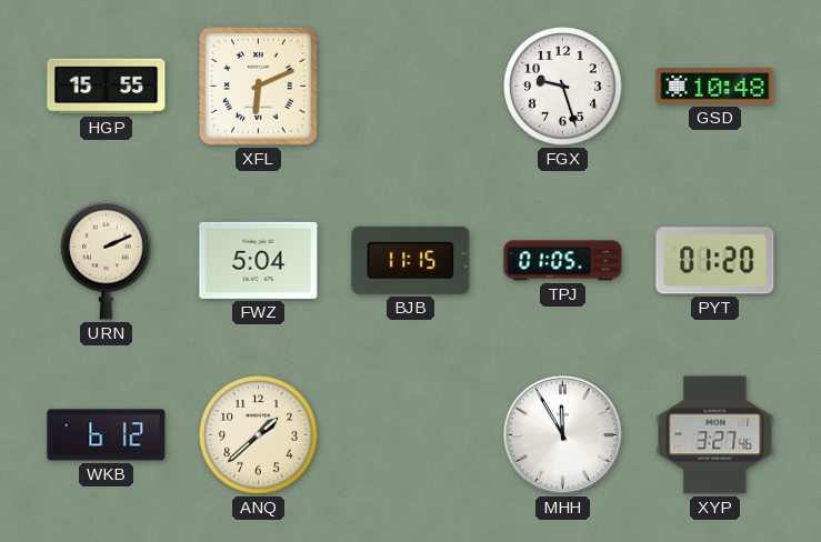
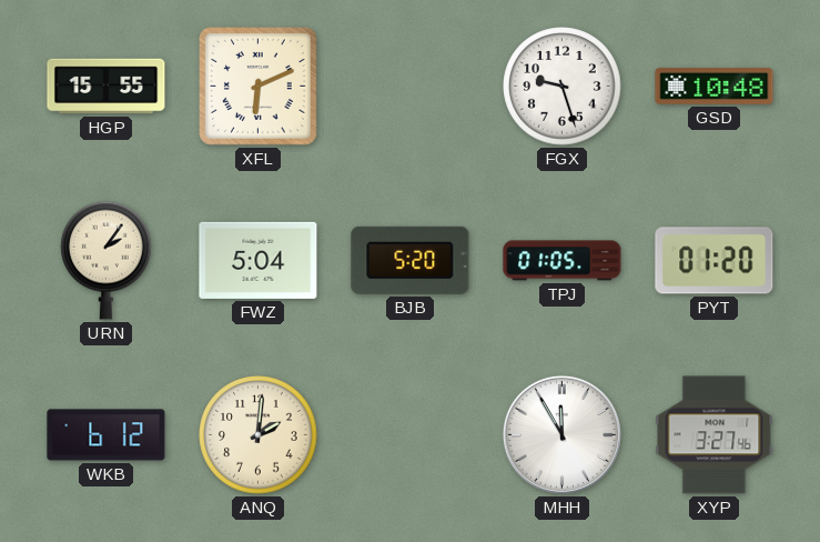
URN: 2:11 -> 2:06 (107, 260)
BJB: 11:15 -> 5:20 (411, 260)
ANQ: 1:38 -> 2:01 (259, 435)
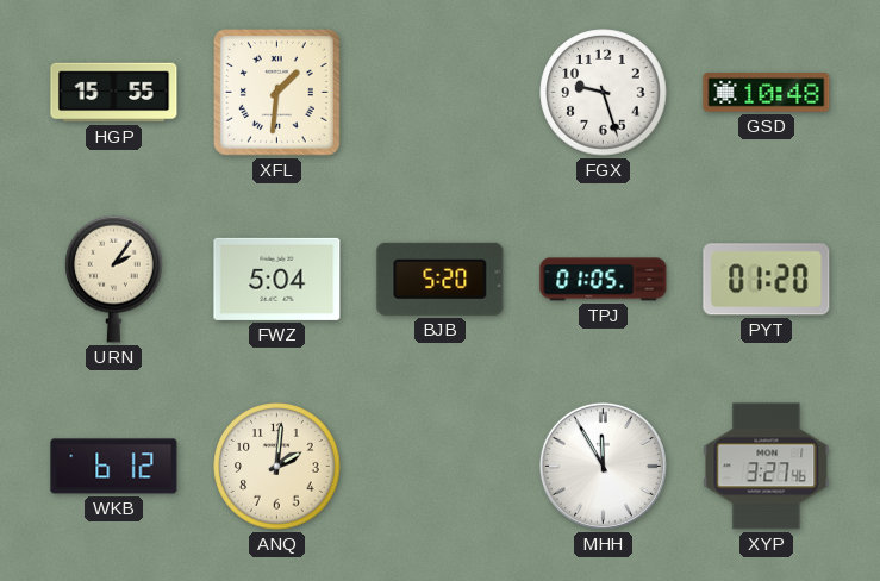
XFL: 6:11 -> 1:31 (277, 93)
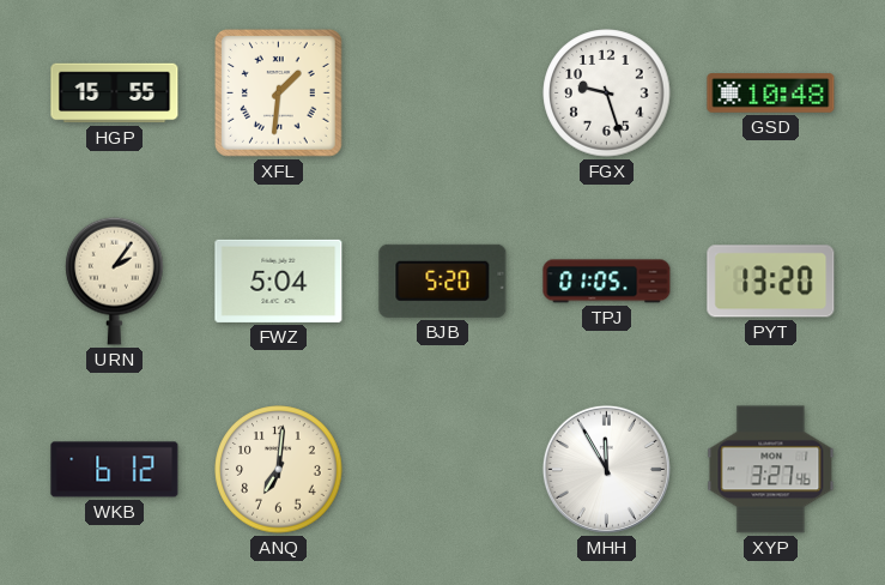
PYT: 01:20 -> 13:20 (771, 282)
ANQ: 2:01 -> 7:01 (279, 470)
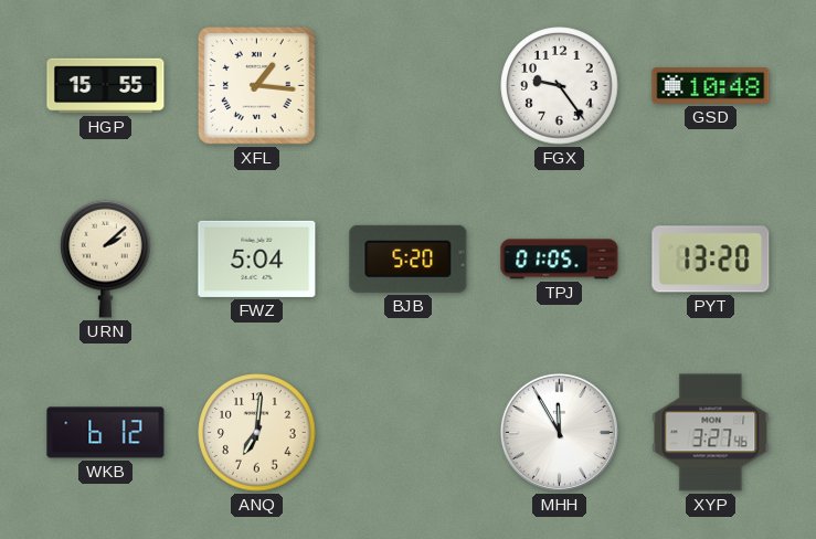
XFL: 1:31 -> 1:16 (257, 86)
FGX: 9:27 -> 9:24 (560, 86)
URN: 2:06 -> 2:08 (106, 258)
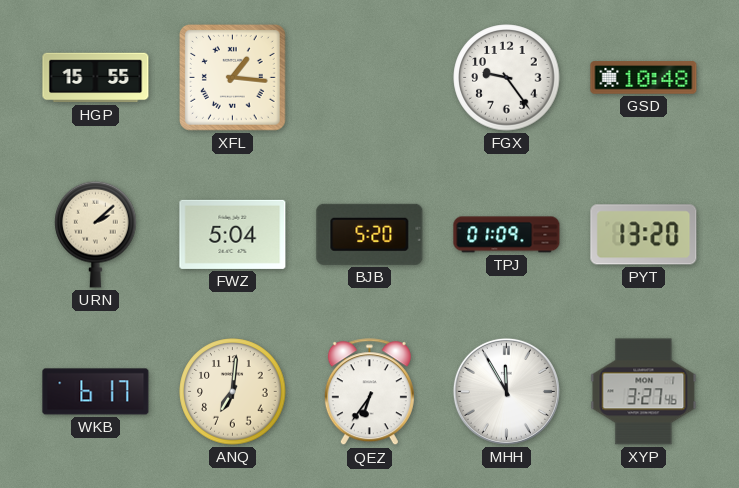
TPJ: 01:05 -> 01:09 (507, 235)
WKB: 6:12 -> 6:17 (96, 392)
QEZ: none -> 6:36 (369, 392)
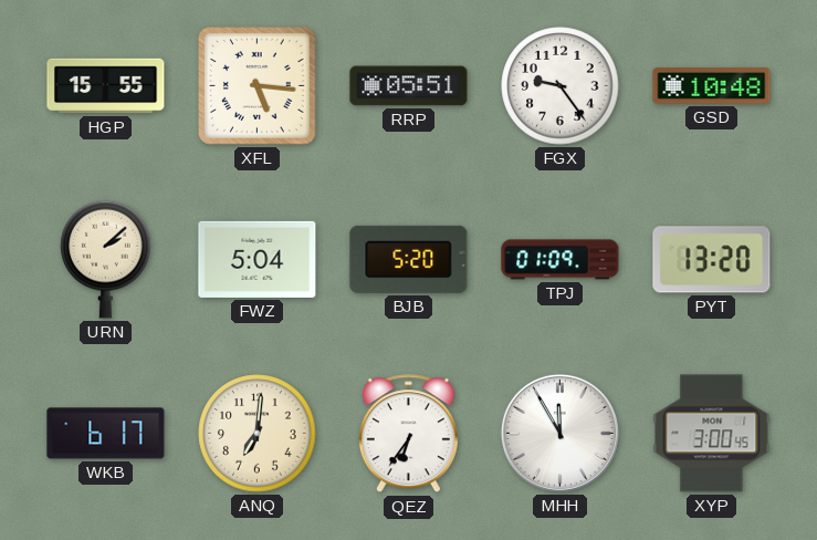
XFL: 1:16 -> 5:16 (258, 86)
RRP: none -> 05:51 (409, 86)
XYP: 3:27 -> 3:00 (712, 434)
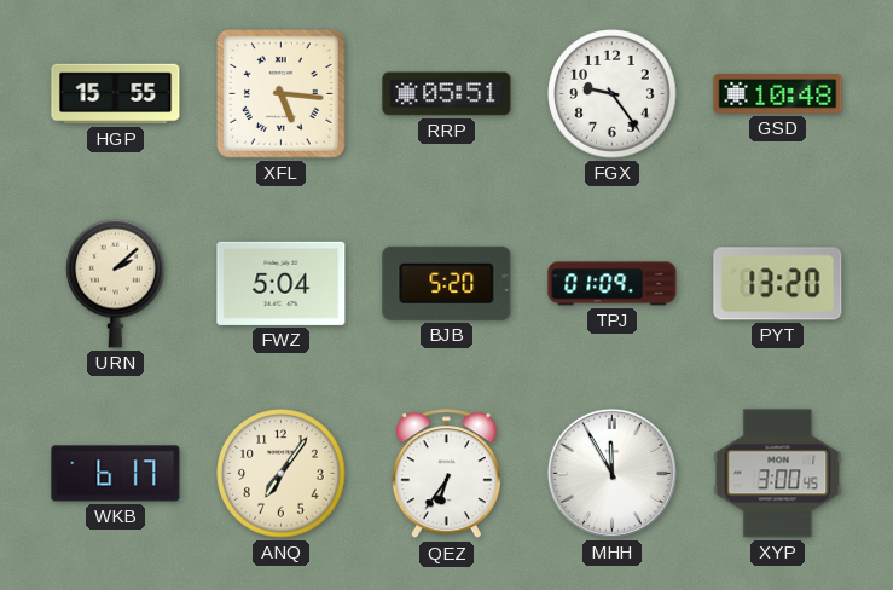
ANQ: 7:01 -> 7:06 (282, 474)
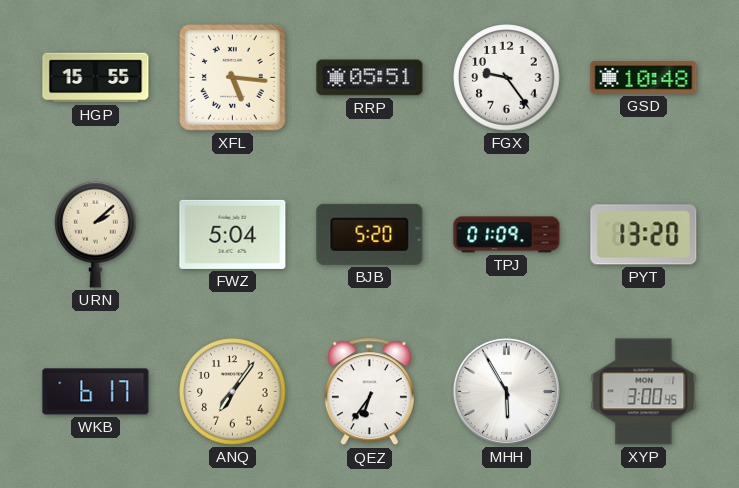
MHH: 11:55 -> 5:55 (506, 391)
